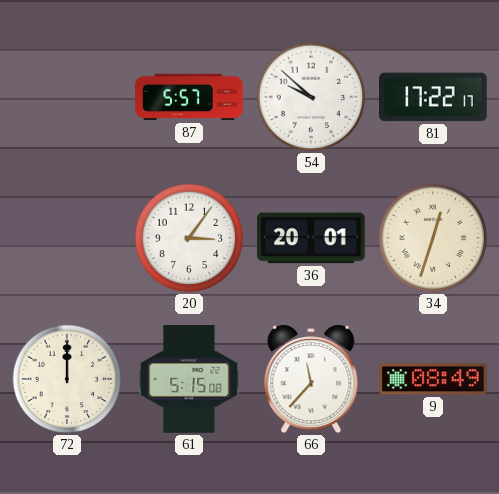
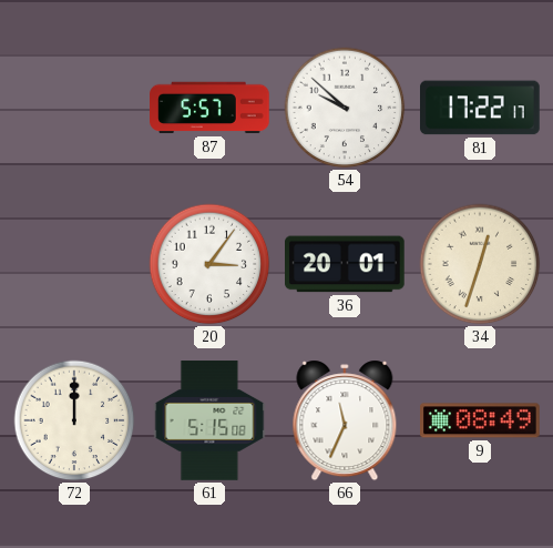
66: 11:37 -> 11:34 (345, 420)
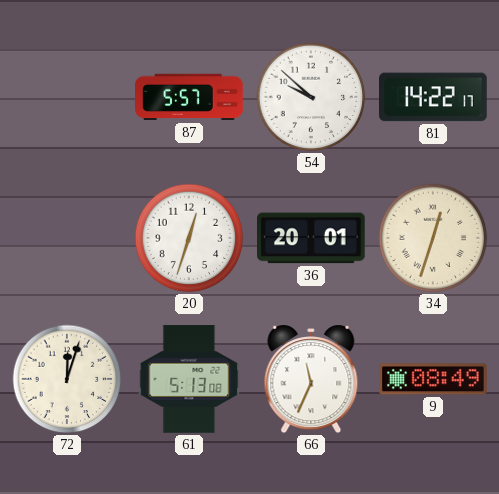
81: 17:22 -> 14:22 (434, 97)
20: 3:06 -> 12:33 (189, 238)
72: 12:00 -> 12:03 (67, 379)
61: 5:15 -> 5:13 (189, 379)
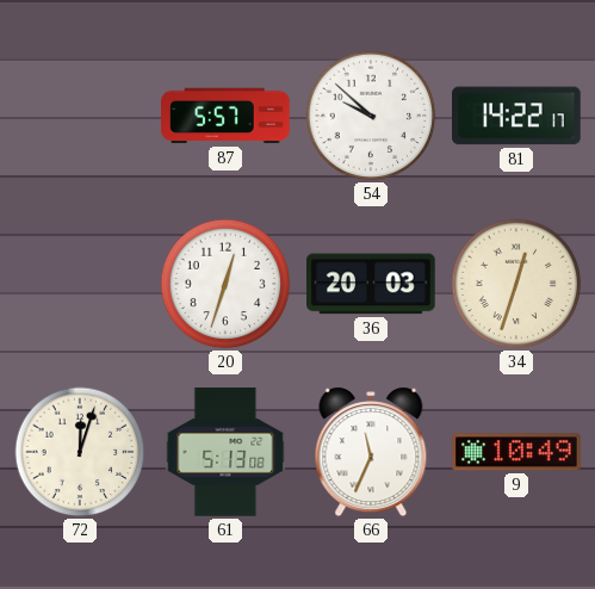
36: 20:01 -> 20:03 (372, 284)
9: 08:49 -> 10:49 (517, 452)
